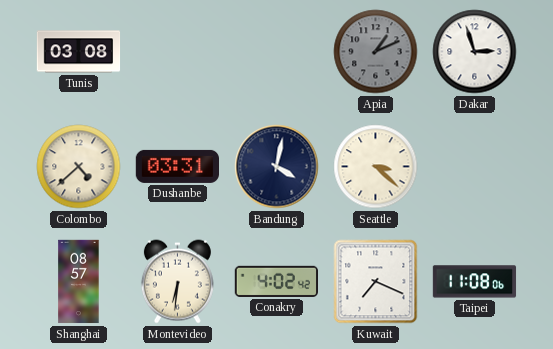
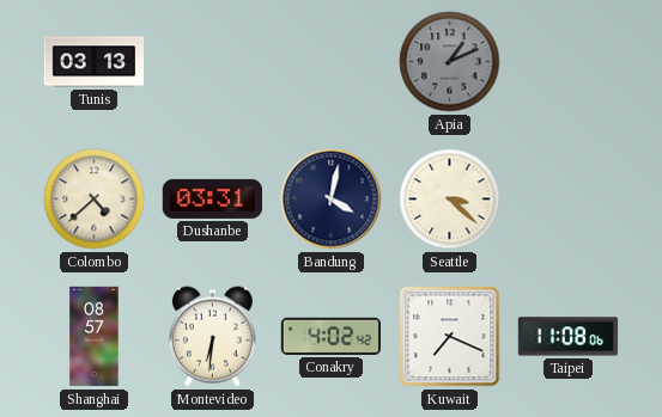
Tunis: 03:08 -> 03:13 (95, 62)
Dakar: 2:57 -> none (475, 52)
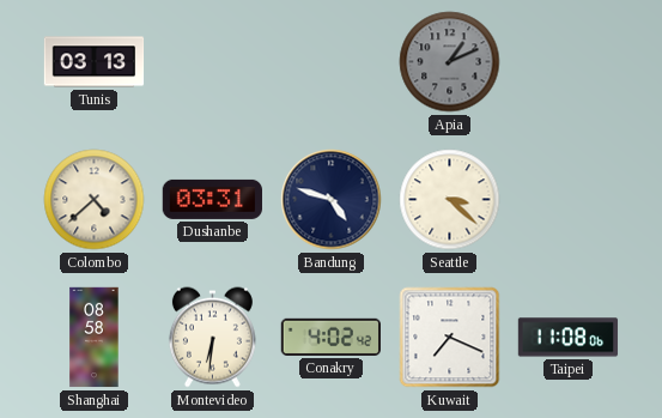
Bandung: 4:02 -> 4:48 (332, 200)
Shanghai: 08:57 -> 08:58 (95, 338)
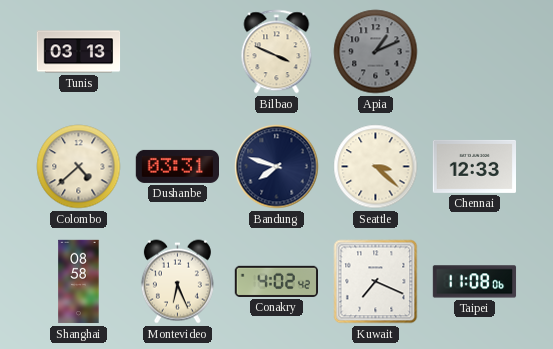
Bilbao: none -> 3:49 (277, 52)
Bandung: 4:48 -> 7:48 (277, 167)
Chennai: none -> 12:33 (474, 166)
Montevideo: 6:31 -> 6:26 (177, 282)
